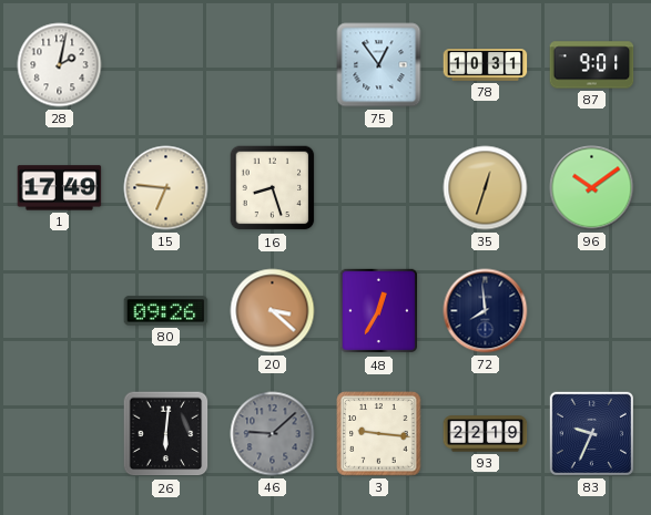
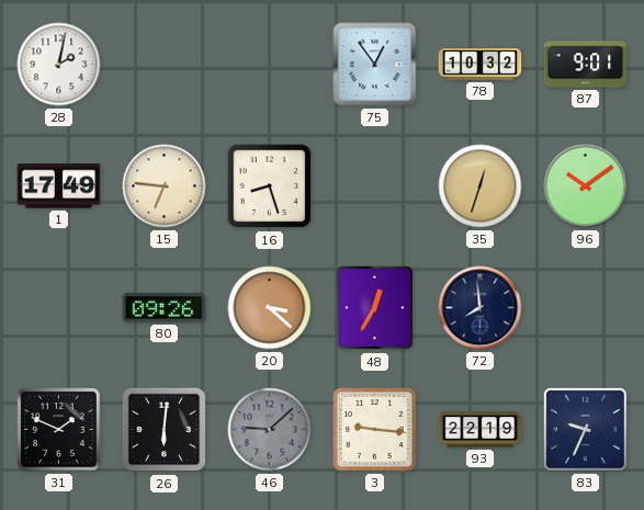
78: 10:31 -> 10:32 (481, 65)
31: none -> 1:49 (59, 430)
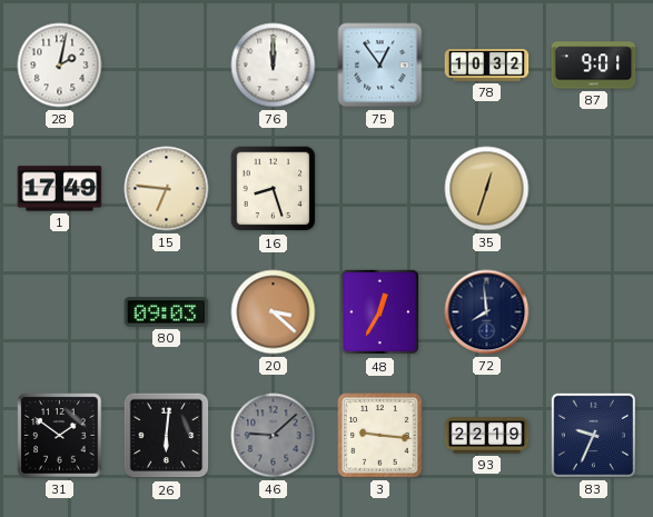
76: none -> 12:00 (274, 66)
96: 10:09 -> none (586, 186)
80: 09:26 -> 09:03 (167, 312)
31: 1:49 -> 1:51 (60, 436)
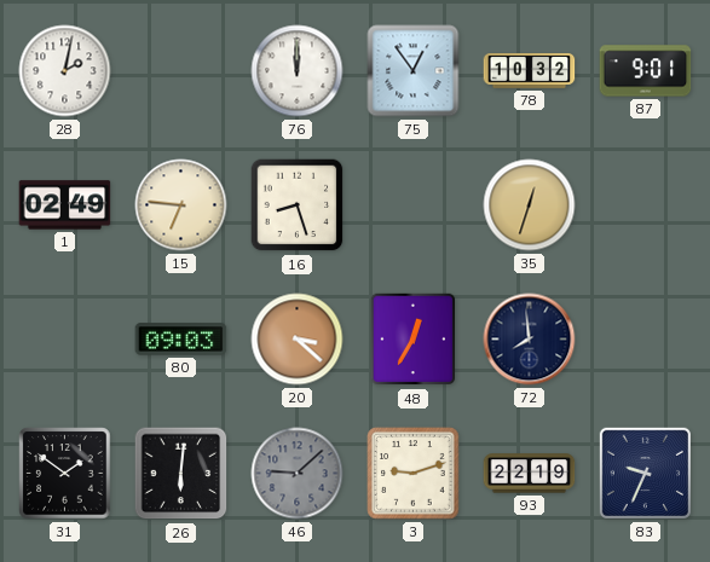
1: 17:49 -> 02:49 (65, 205)
3: 9:16 -> 9:12 (414, 474)
